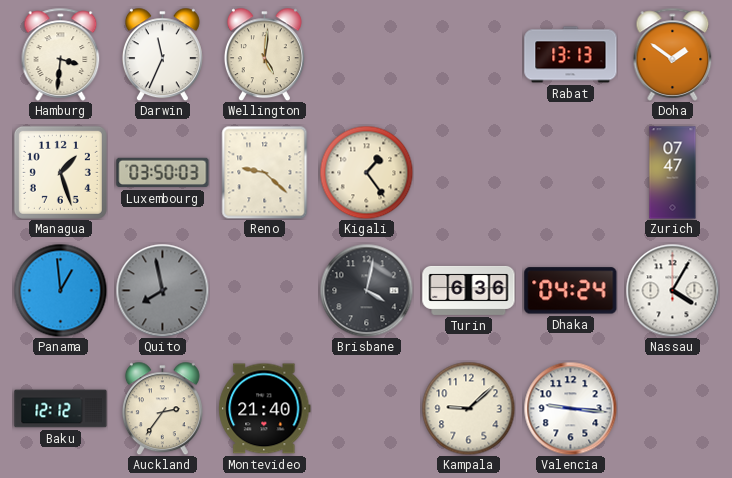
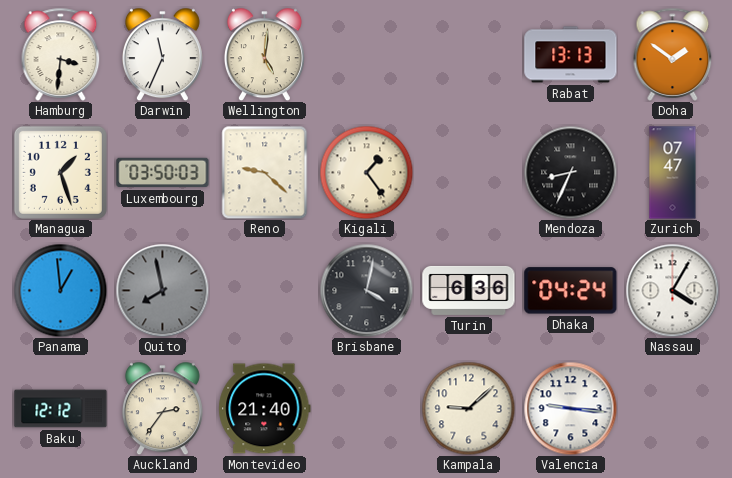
Mendoza: none -> 8:34 (570, 172)
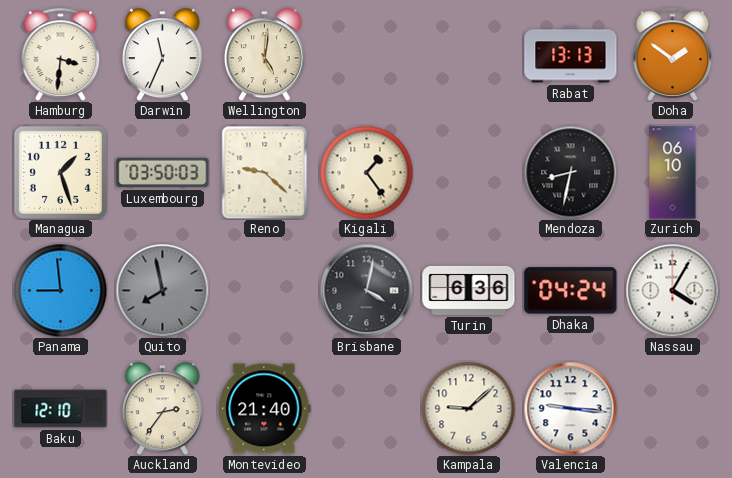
Mendoza: 8:34 -> 8:32 (570, 172)
Zurich: 07:47 -> 06:10 (673, 173)
Panama: 12:59 -> 8:59 (60, 290)
Baku: 12:12 -> 12:10 (61, 409)
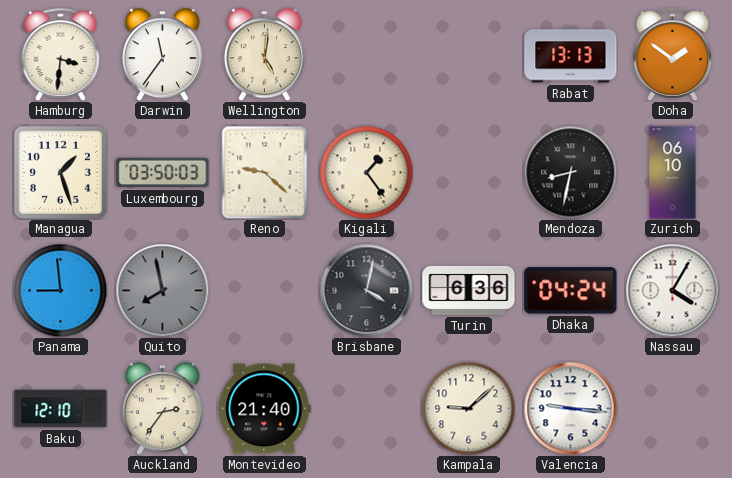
Darwin: 11:34 -> 11:36 (162, 54)
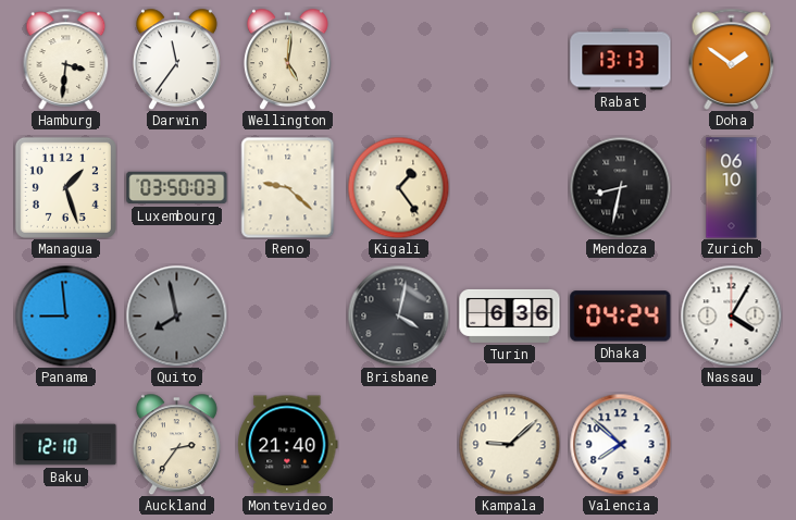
Valencia: 9:16 -> 7:52 (620, 444)
